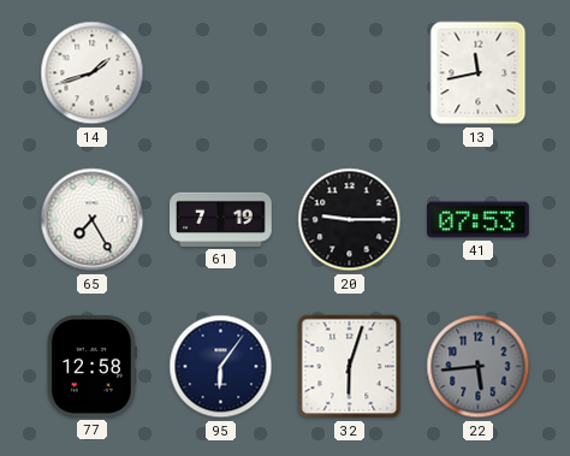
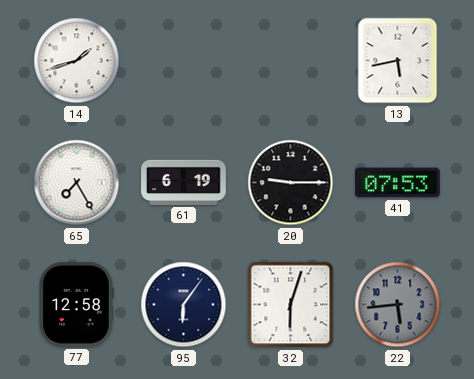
13: 11:43 -> 5:43 (398, 61)
61: 7:19 -> 6:19 (184, 182)
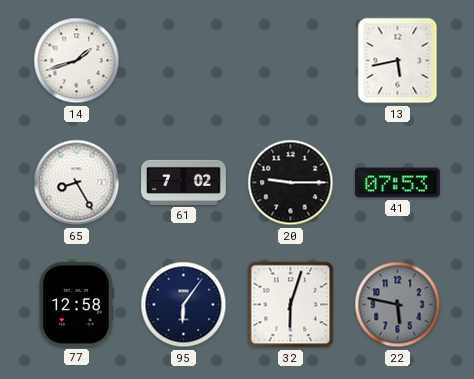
65: 7:25 -> 8:25 (77, 183)
61: 6:19 -> 7:02 (184, 182)
22: 5:44 -> 5:47 (398, 305)
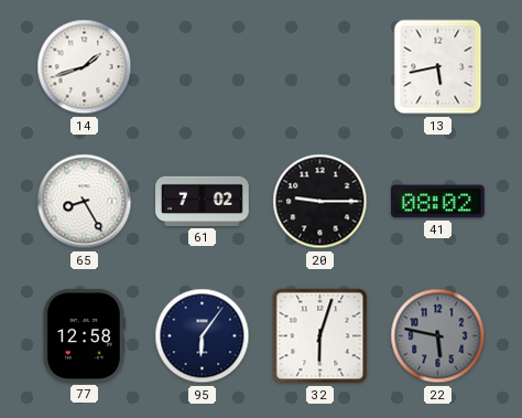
41: 07:53 -> 08:02 (438, 202)
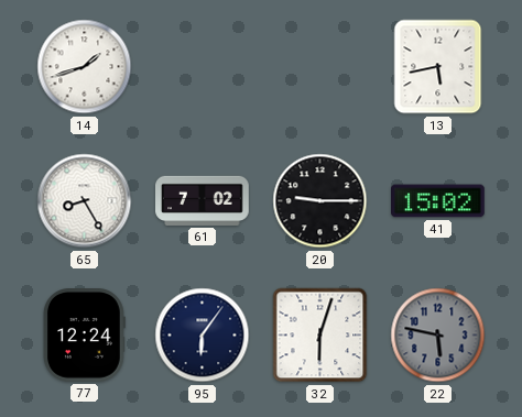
41: 08:02 -> 15:02 (438, 201)
77: 12:58 -> 12:24 (85, 336)
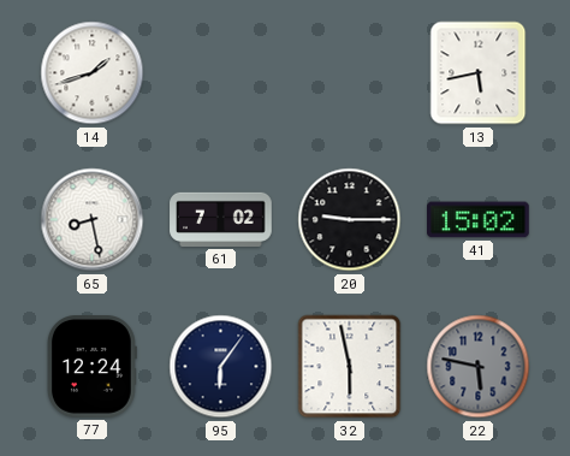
65: 8:25 -> 8:28 (93, 220)
32: 6:03 -> 5:58 (350, 367)
